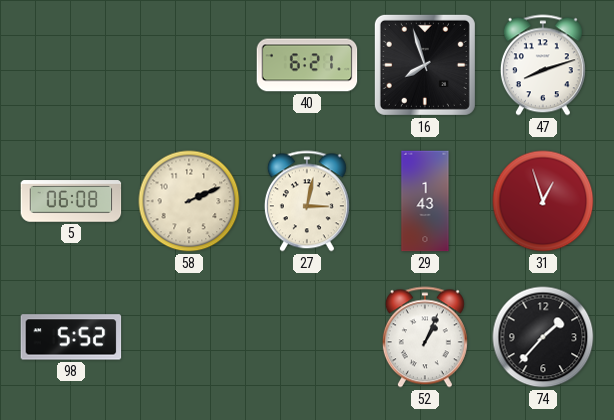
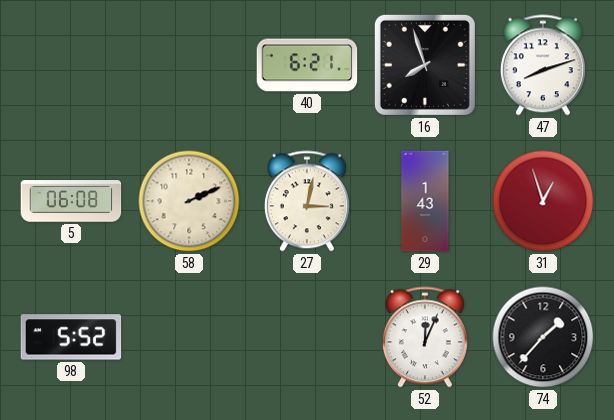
52: 1:04 -> 12:04 (425, 337)
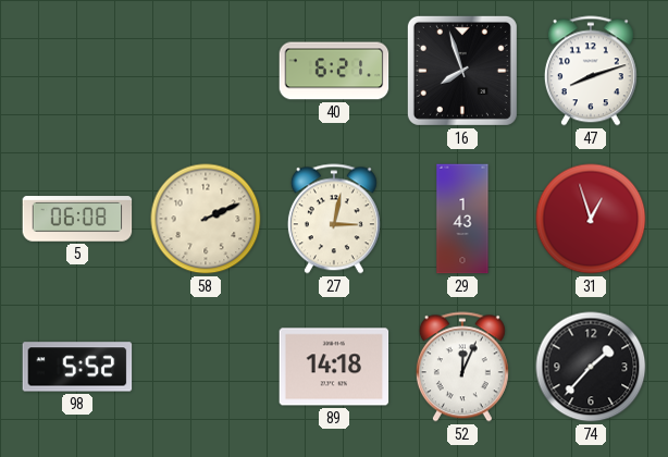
89: none -> 14:18 (334, 367)
